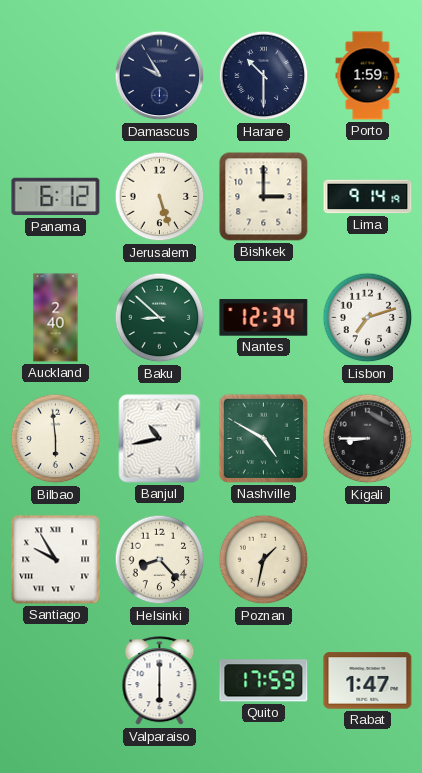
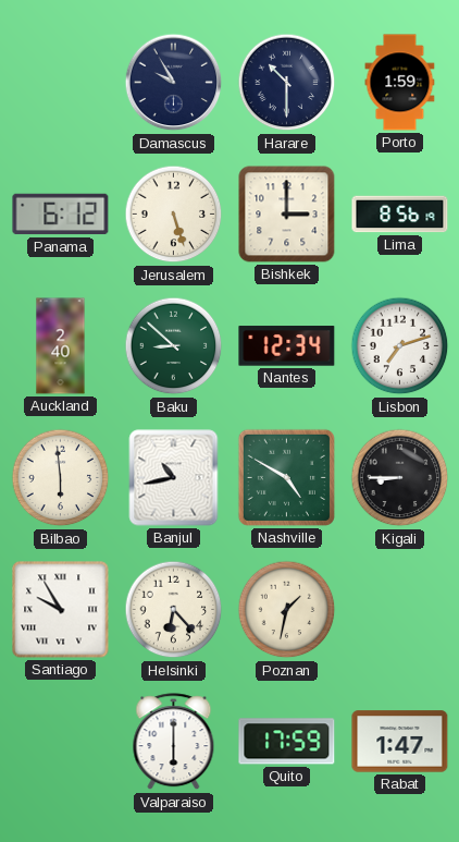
Lima: 9:14 -> 8:56 (400, 215)
Helsinki: 8:23 -> 6:23 (174, 610)
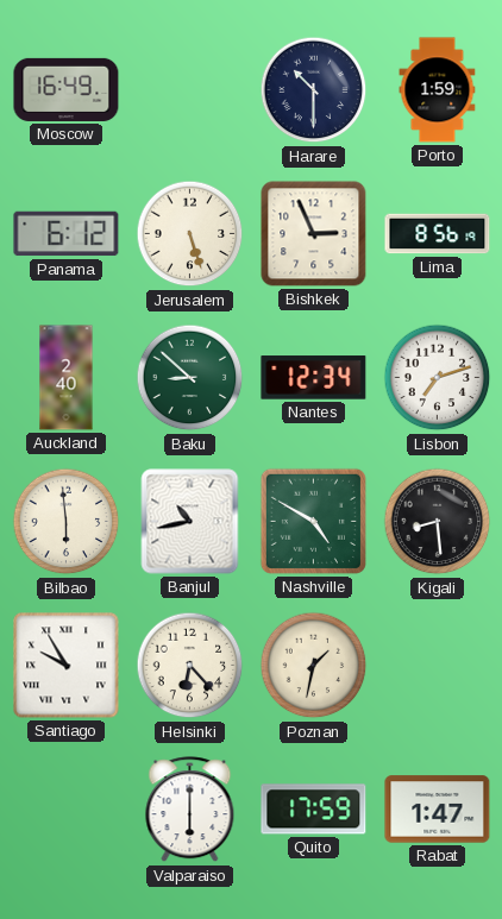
Moscow: none -> 16:49 (67, 89)
Damascus: 9:55 -> none (174, 83)
Bishkek: 3:00 -> 2:56 (314, 234)
Kigali: 8:45 -> 8:29 (438, 522)
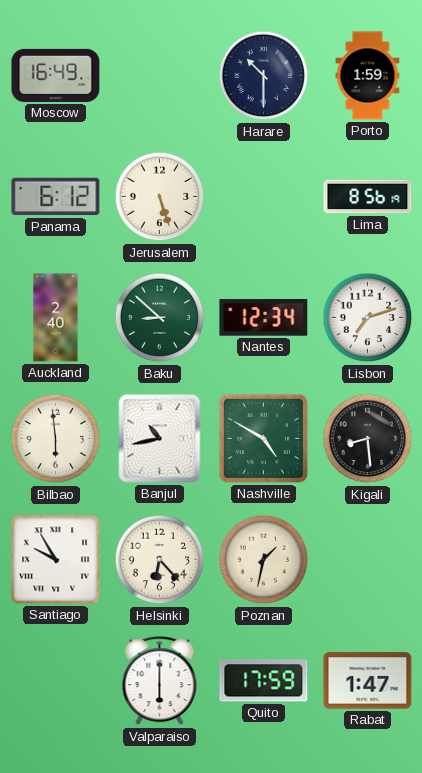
Bishkek: 2:56 -> none (314, 234)
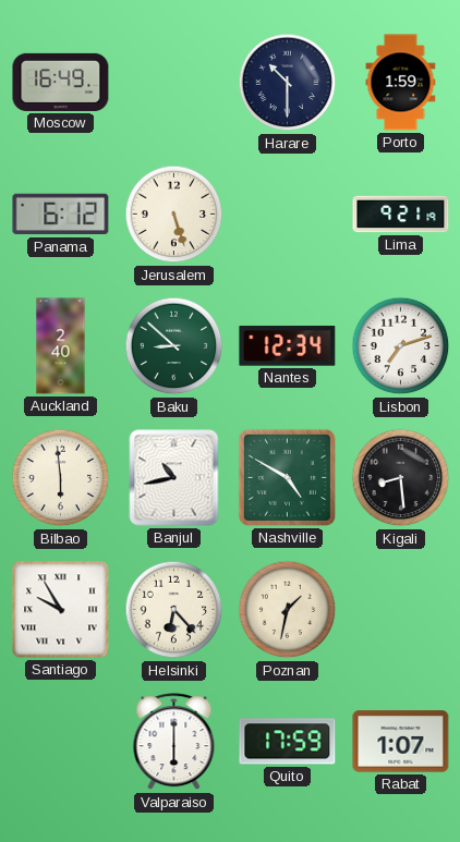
Lima: 8:56 -> 9:21 (401, 215)
Rabat: 1:47 -> 1:07 (401, 742)
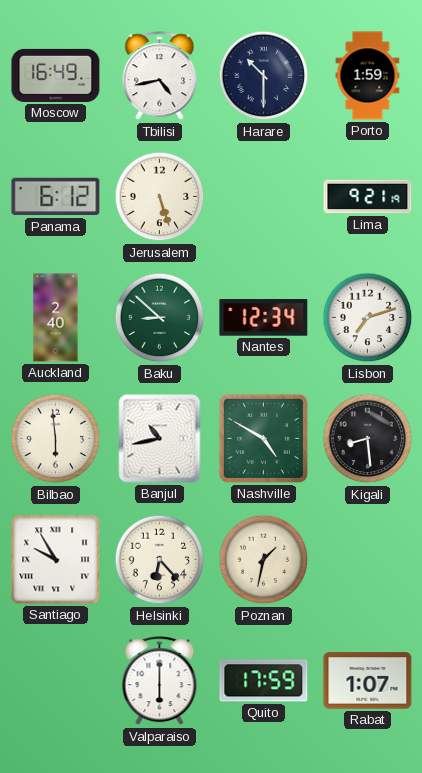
Tbilisi: none -> 4:43 (160, 76)
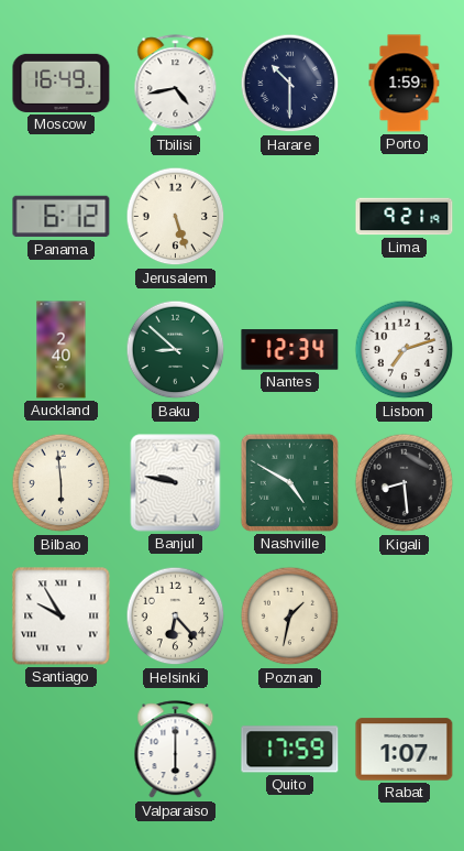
Banjul: 10:43 -> 9:47 (176, 483)
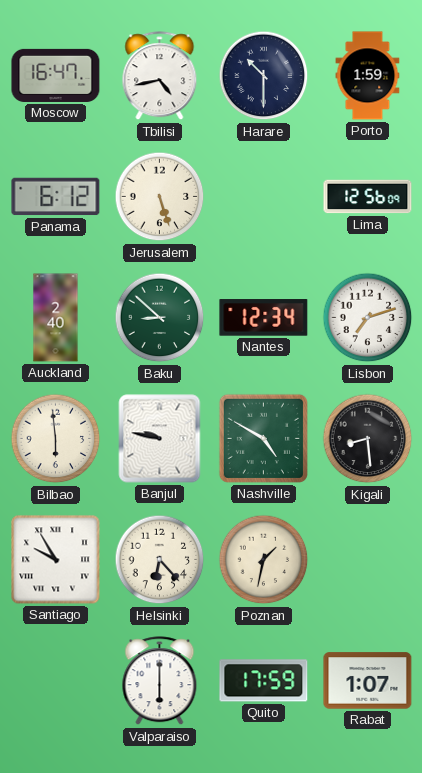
Moscow: 16:49 -> 16:47 (56, 75)
Lima: 9:21 -> 12:56 (368, 197)
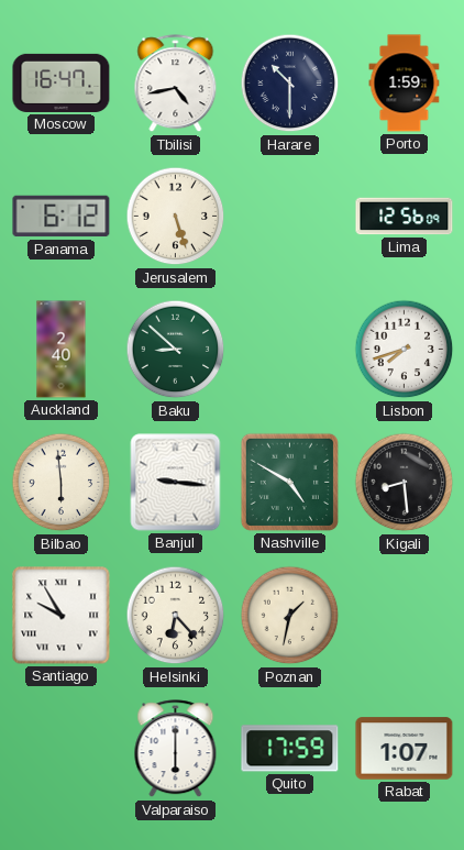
Nantes: 12:34 -> none (264, 318)
Lisbon: 7:12 -> 7:42 (405, 350)
Banjul: 9:47 -> 9:16 (176, 483)
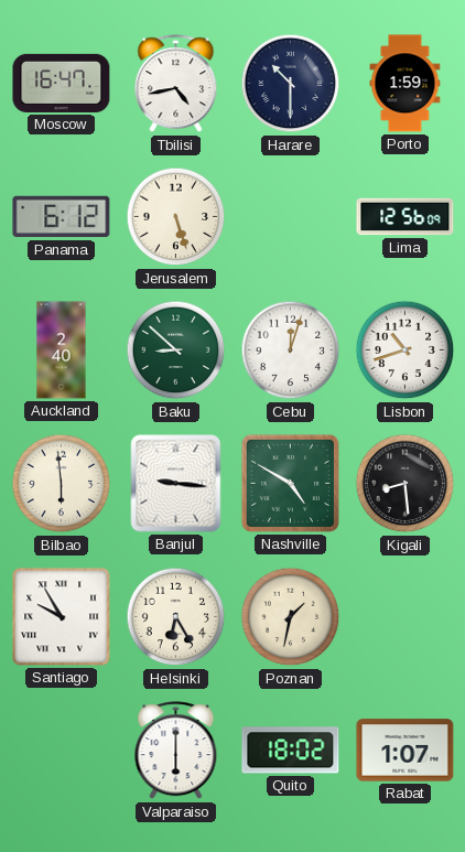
Cebu: none -> 12:03 (291, 350)
Lisbon: 7:42 -> 10:42 (405, 350)
Helsinki: 6:23 -> 6:25 (176, 617)
Quito: 17:59 -> 18:02 (291, 751)
